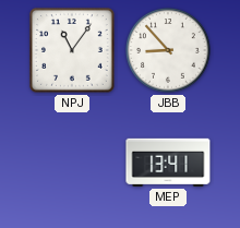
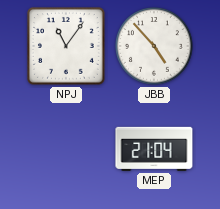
JBB: 8:53 -> 4:53 (155, 47)
MEP: 13:41 -> 21:04 (154, 149)
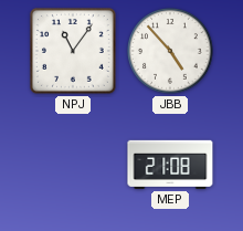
MEP: 21:04 -> 21:08 (170, 165)
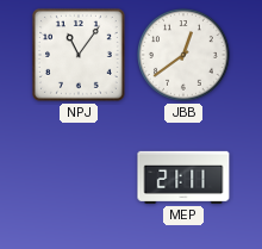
JBB: 4:53 -> 12:39 (185, 56)
MEP: 21:08 -> 21:11 (183, 178)
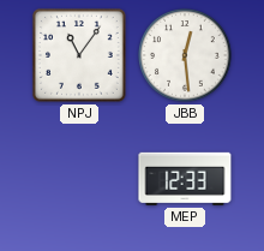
JBB: 12:39 -> 12:29 (186, 56)
MEP: 21:11 -> 12:33 (185, 179)
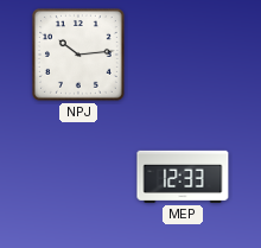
NPJ: 11:06 -> 10:14 (78, 55)
JBB: 12:29 -> none (186, 56)
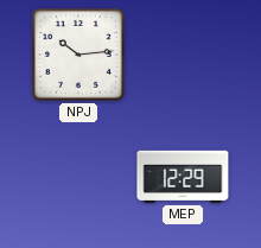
MEP: 12:33 -> 12:29 (183, 177)
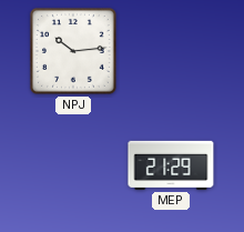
MEP: 12:29 -> 21:29 (171, 165)
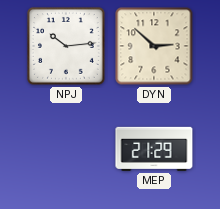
DYN: none -> 2:52 (154, 46)
